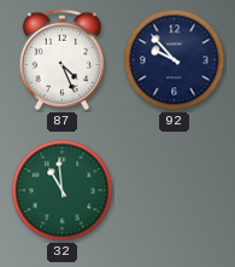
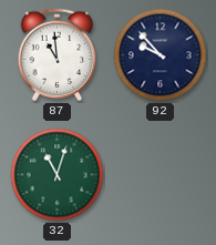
87: 4:26 -> 10:59 (58, 55)
32: 10:59 -> 11:03 (58, 175)
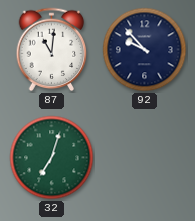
87: 10:59 -> 11:01 (52, 50)
32: 11:03 -> 7:03 (52, 158)
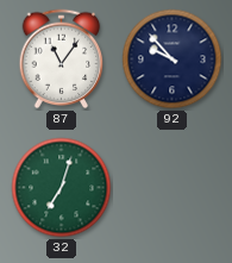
87: 11:01 -> 11:06 (62, 60)
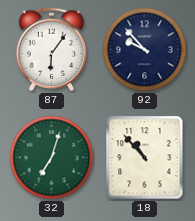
87: 11:06 -> 6:06 (52, 50)
18: none -> 10:53 (145, 158)
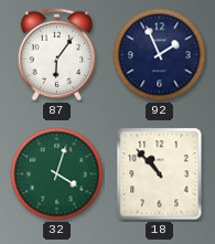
92: 9:53 -> 1:56 (160, 55)
32: 7:03 -> 4:03 (57, 174)
